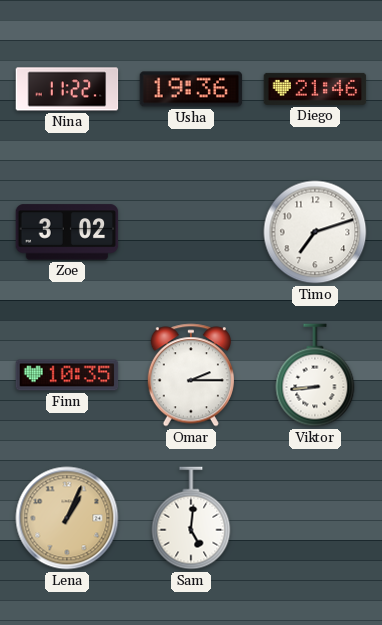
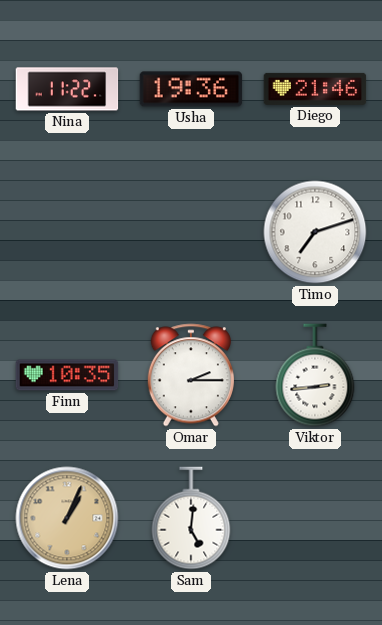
Zoe: 3:02 -> none (67, 232)
Viktor: 8:44 -> 2:44 (315, 375)
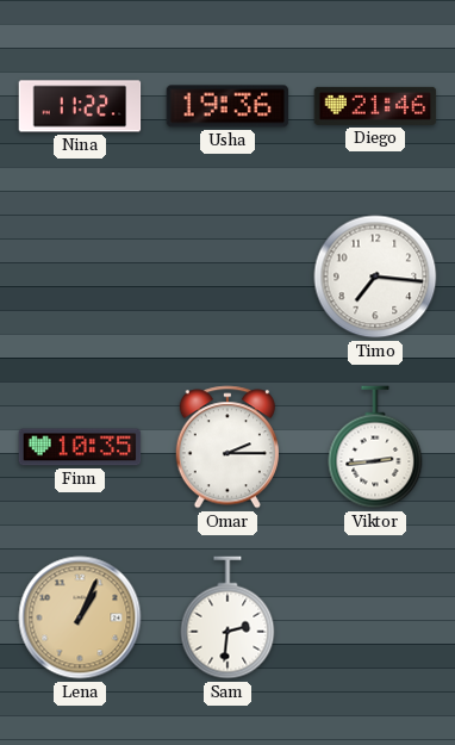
Timo: 7:12 -> 7:16 (375, 277)
Sam: 5:01 -> 2:31 (227, 617)
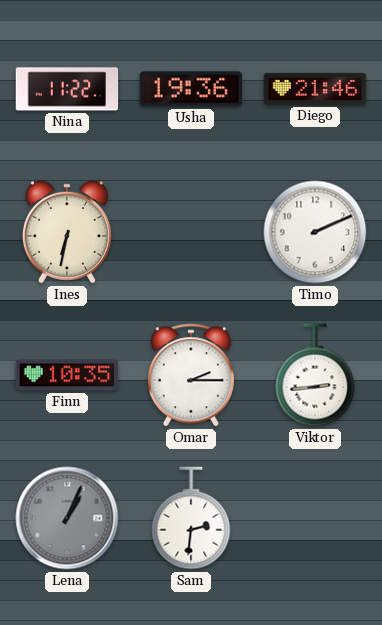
Ines: none -> 6:32 (67, 232)
Timo: 7:16 -> 2:11 (315, 232)
Lena dial: champagne -> grey (67, 518)
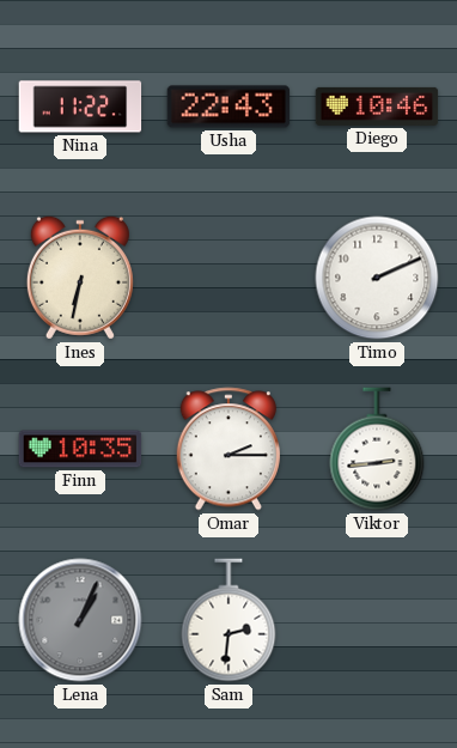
Usha: 19:36 -> 22:43 (228, 107)
Diego: 21:46 -> 10:46 (377, 107)
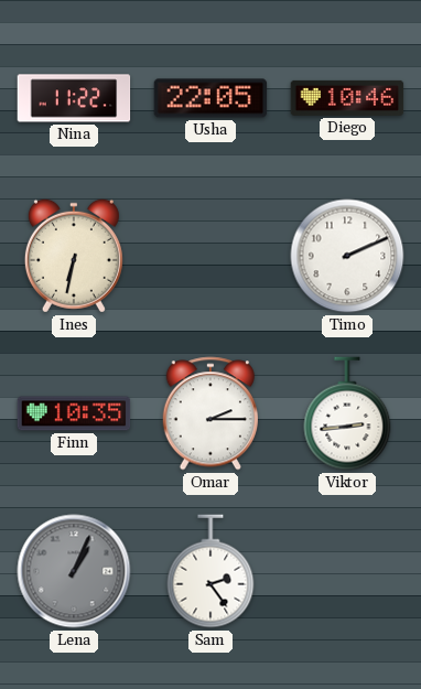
Usha: 22:43 -> 22:05 (210, 98)
Sam: 2:31 -> 2:24 (210, 571)
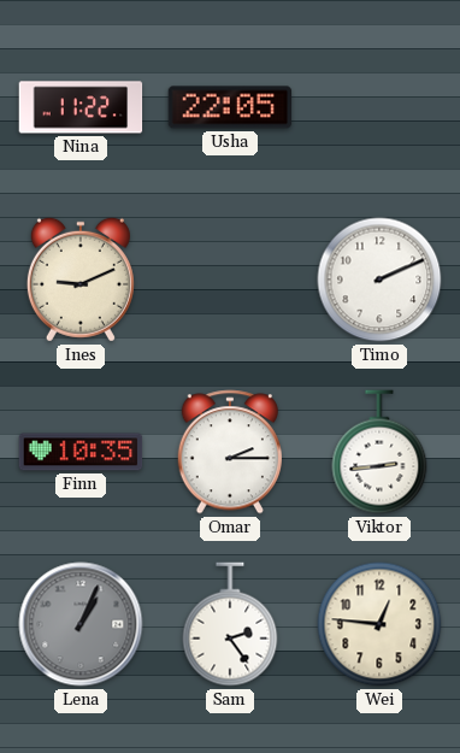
Diego: 10:46 -> none (347, 98)
Ines: 6:32 -> 9:11 (81, 280)
Wei: none -> 12:46 (379, 624)
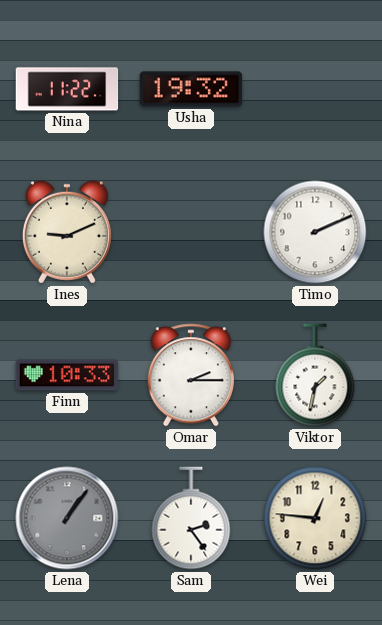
Usha: 22:05 -> 19:32 (191, 89)
Finn: 10:35 -> 10:33 (67, 375)
Viktor: 2:44 -> 1:32 (315, 375)
Lena: 1:04 -> 1:06 (67, 518)
